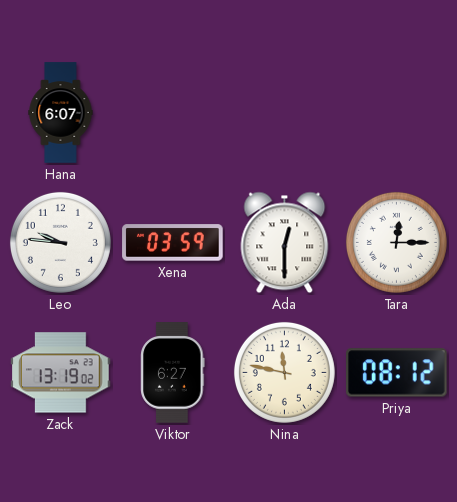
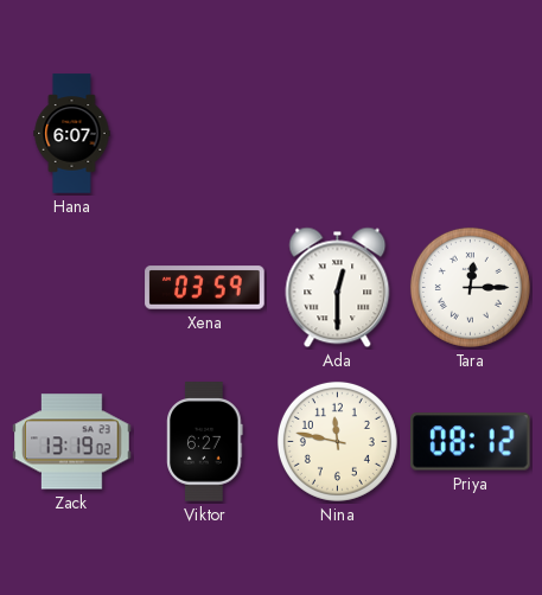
Leo: 9:46 -> none (60, 242)
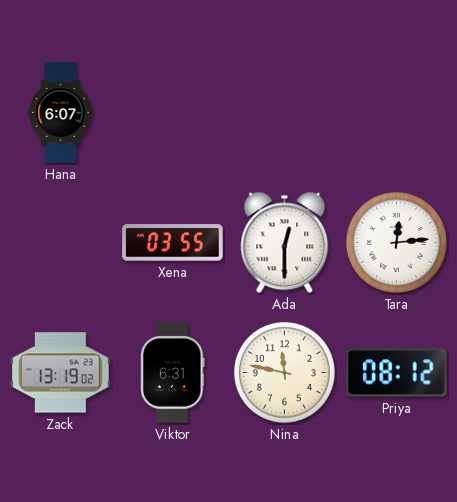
Xena: 03:59 -> 03:55 (173, 243)
Tara: 12:15 -> 12:14 (396, 242)
Viktor: 6:27 -> 6:31 (173, 373)
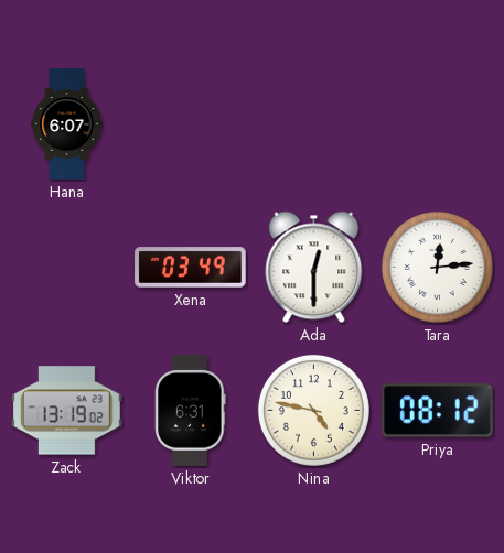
Xena: 03:55 -> 03:49 (191, 268)
Nina: 11:47 -> 4:47 (313, 410)
